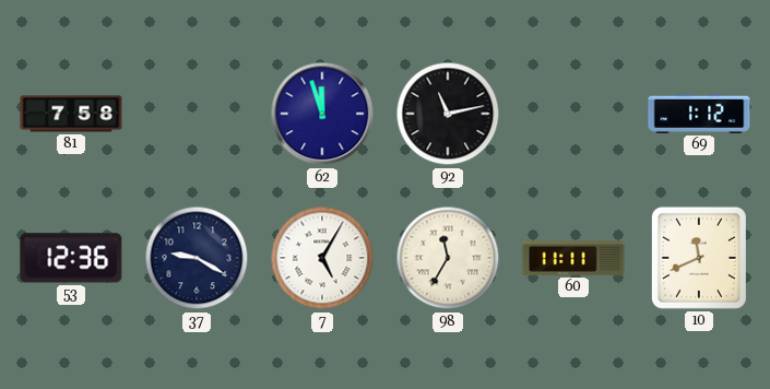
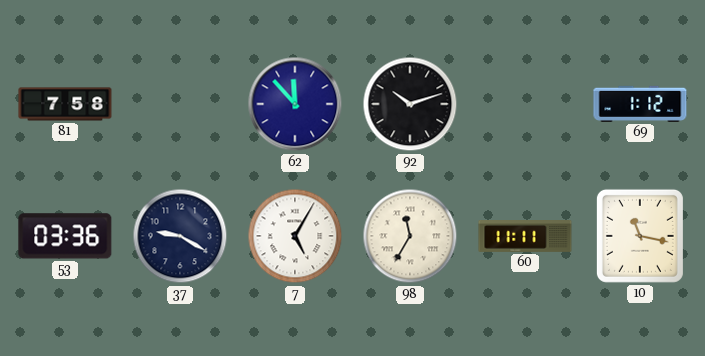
62: 11:57 -> 11:53 (295, 104)
92: 11:13 -> 10:12 (410, 104)
53: 12:36 -> 03:36 (65, 236)
10: 11:41 -> 11:17 (640, 236)
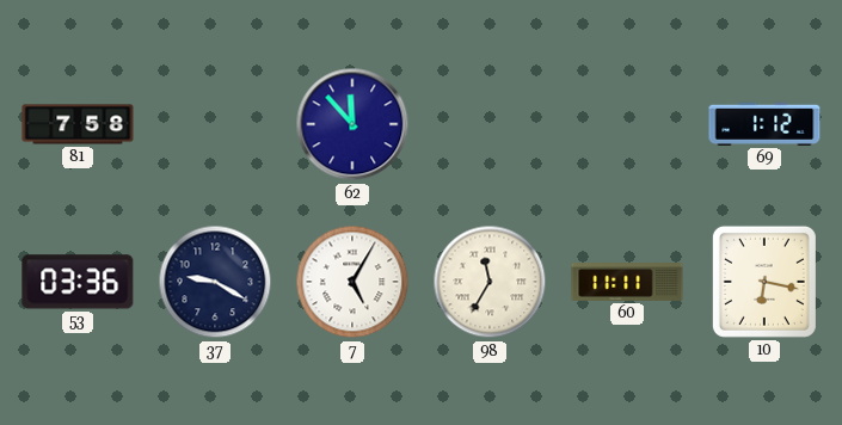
92: 10:12 -> none (410, 104)
10: 11:17 -> 6:17 (764, 282)
